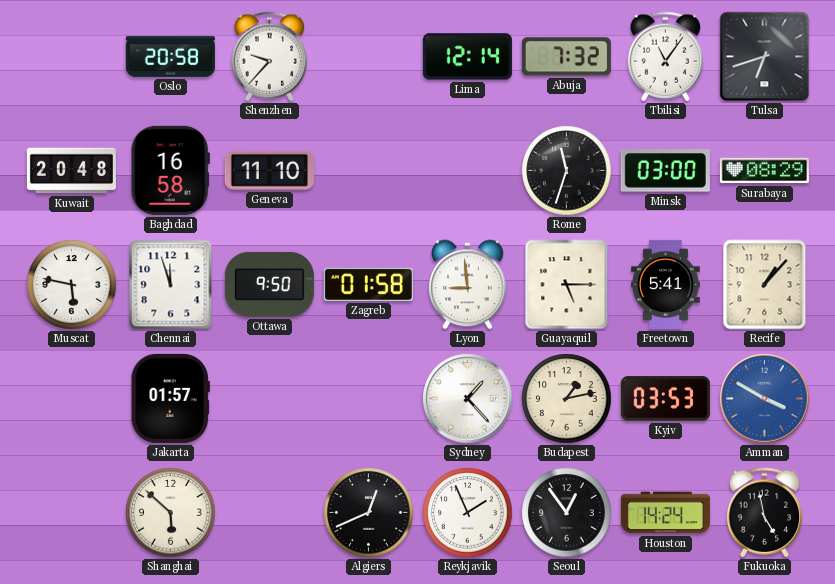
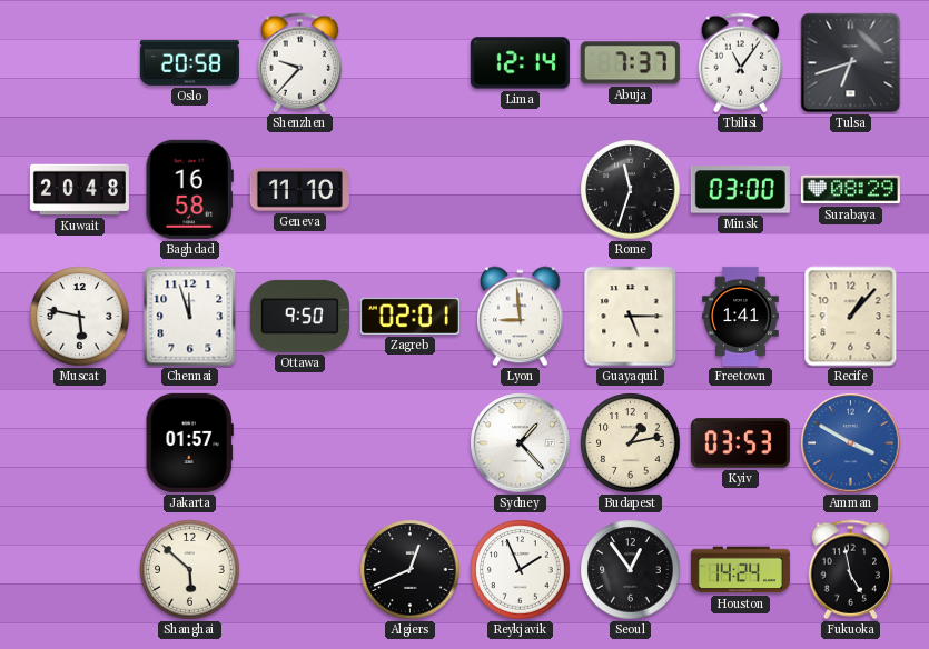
Abuja: 7:32 -> 7:37 (630, 63)
Zagreb: 01:58 -> 02:01 (409, 316)
Freetown: 5:41 -> 1:41 (741, 316)
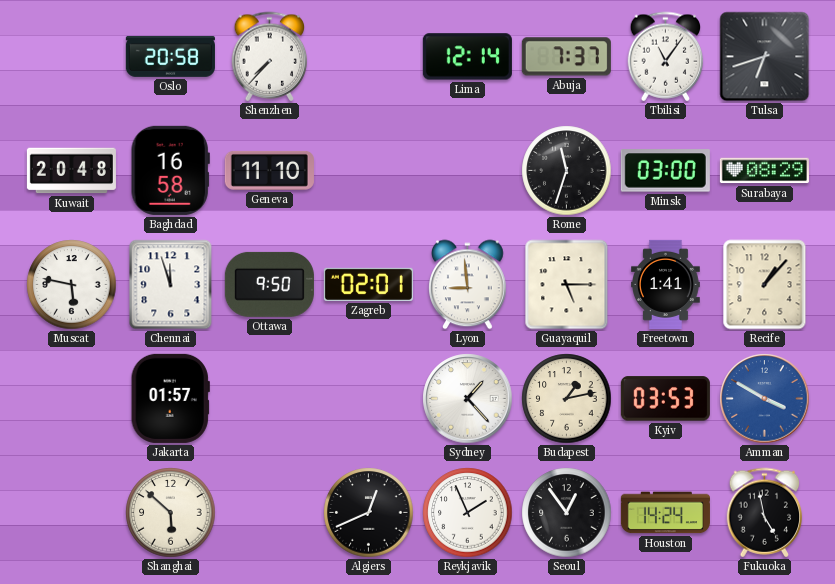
Shenzhen: 9:37 -> 7:37 (270, 57)
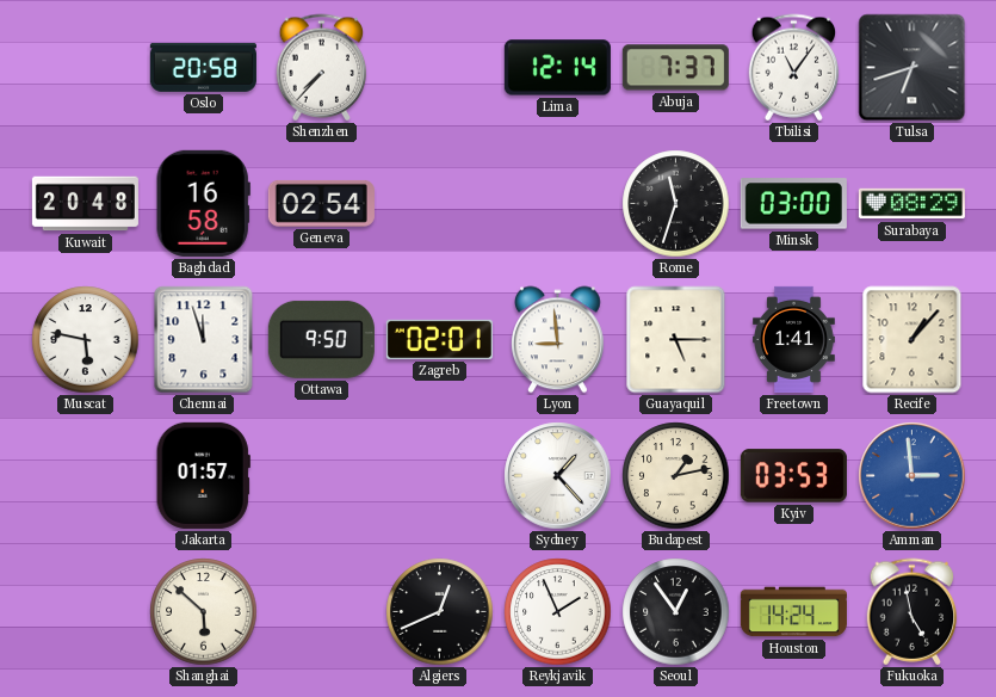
Geneva: 11:10 -> 02:54 (321, 203)
Amman: 3:50 -> 2:59 (913, 476)
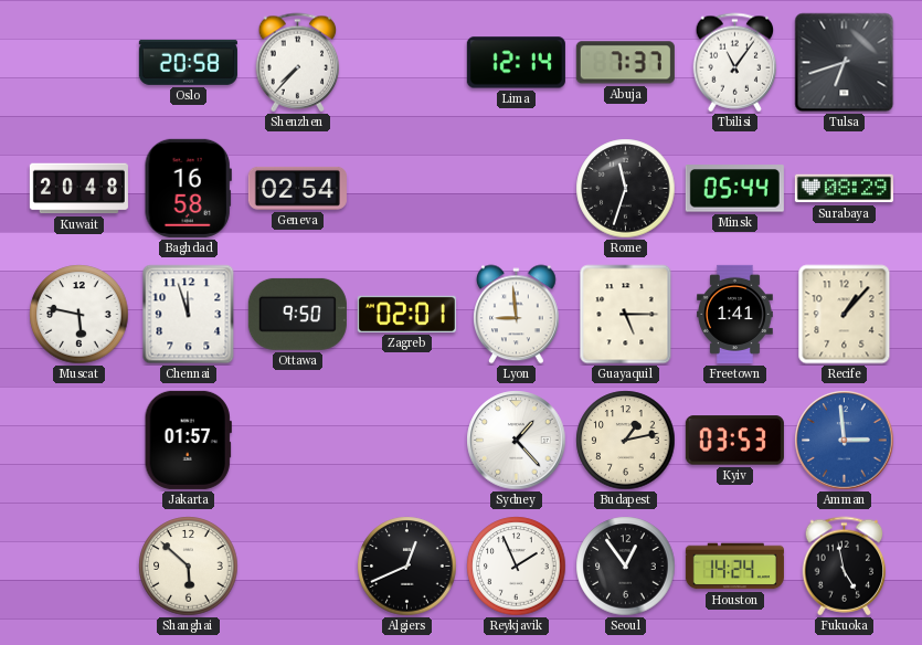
Minsk: 03:00 -> 05:44 (734, 189)
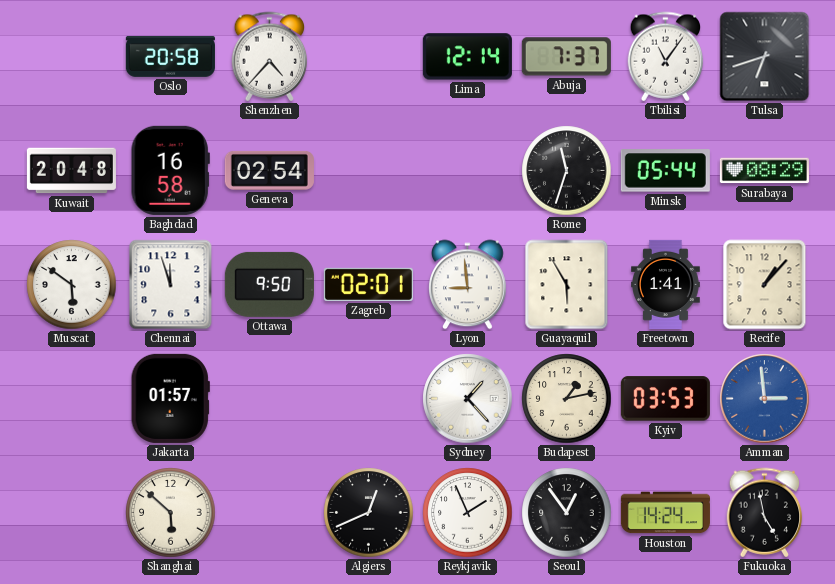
Shenzhen: 7:37 -> 4:37 (270, 57)
Muscat: 5:47 -> 5:51 (72, 285)
Guayaquil: 5:15 -> 5:55 (567, 285)
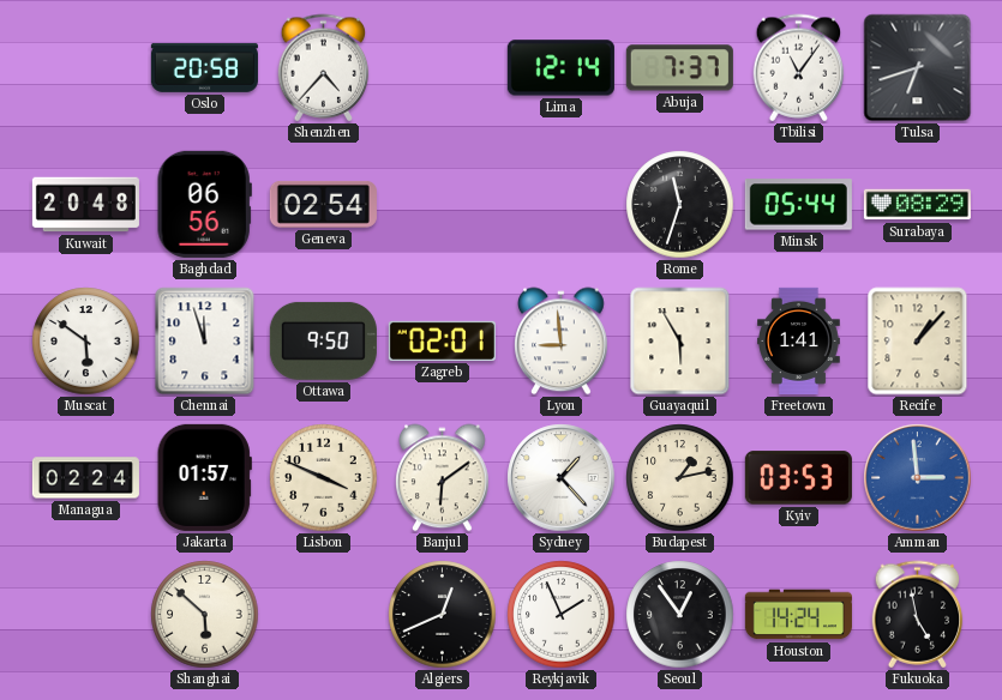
Baghdad: 16:58 -> 06:56 (204, 204)
Managua: none -> 02:24 (85, 478)
Lisbon: none -> 3:49 (324, 478)
Banjul: none -> 6:09 (443, 478)
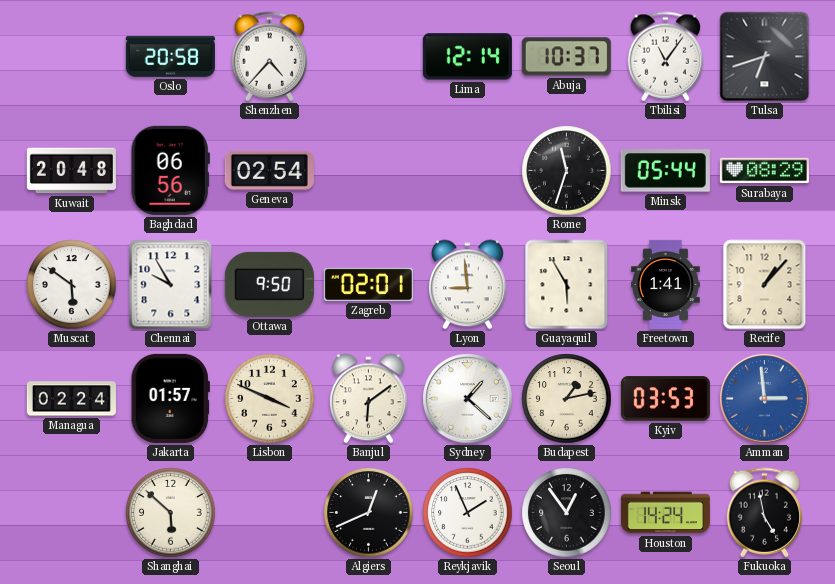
Abuja: 7:37 -> 10:37 (566, 57)
Chennai: 11:57 -> 9:55 (171, 285)
Sydney: 1:23 -> 1:22 (468, 399)
